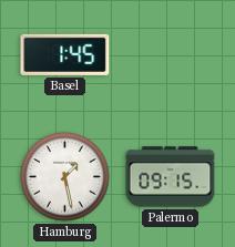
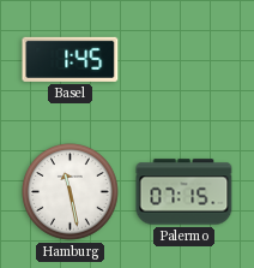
Hamburg: 1:28 -> 11:28 (71, 192)
Palermo: 09:15 -> 07:15 (185, 192)
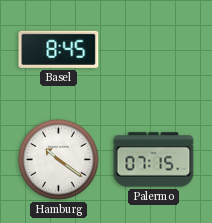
Basel: 1:45 -> 8:45 (59, 49)
Hamburg: 11:28 -> 10:21 (59, 160)
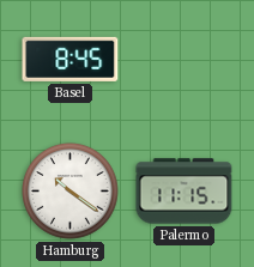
Palermo: 07:15 -> 11:15 (185, 192)
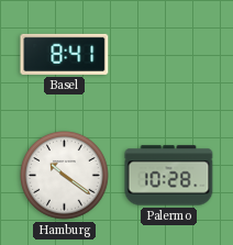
Basel: 8:45 -> 8:41 (65, 54)
Palermo: 11:15 -> 10:28 (169, 176)
